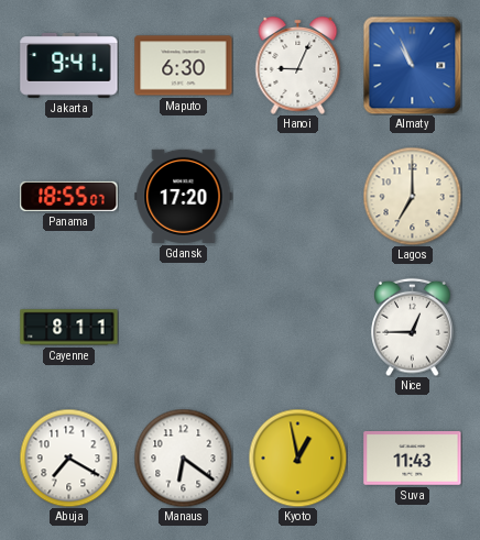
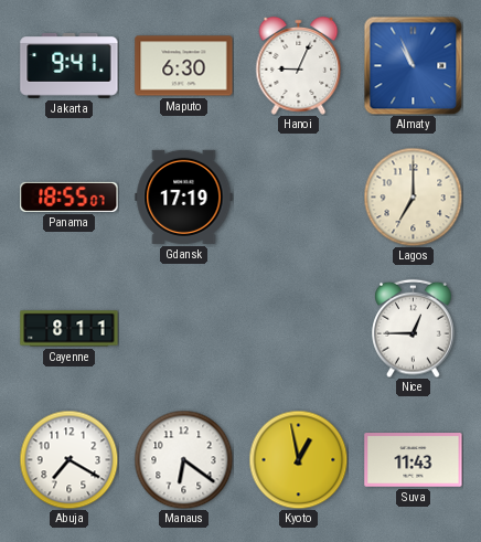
Gdansk: 17:20 -> 17:19 (184, 196)
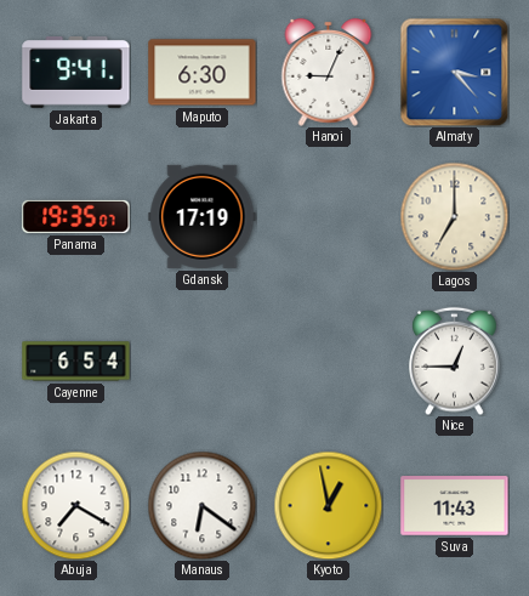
Almaty: 10:56 -> 3:23 (454, 72)
Panama: 18:55 -> 19:35 (76, 216)
Cayenne: 8:11 -> 6:54 (76, 362)
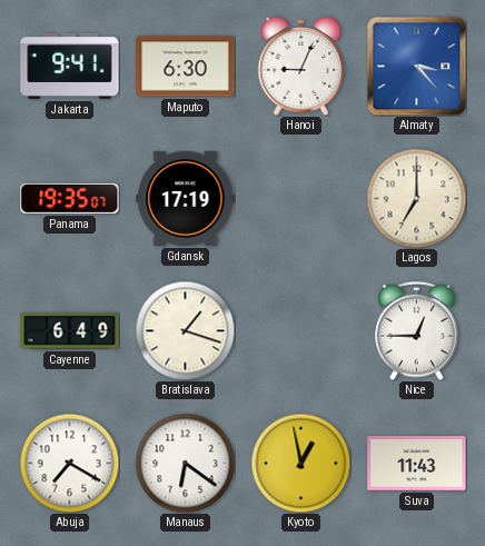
Cayenne: 6:54 -> 6:49 (70, 331)
Bratislava: none -> 1:18 (185, 330)
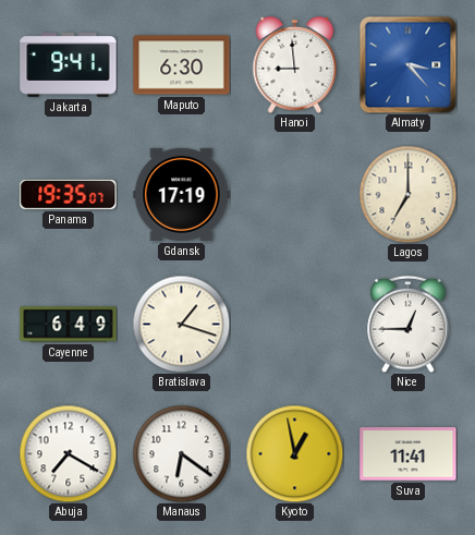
Hanoi: 9:04 -> 8:59 (295, 64)
Suva: 11:43 -> 11:41 (409, 454)
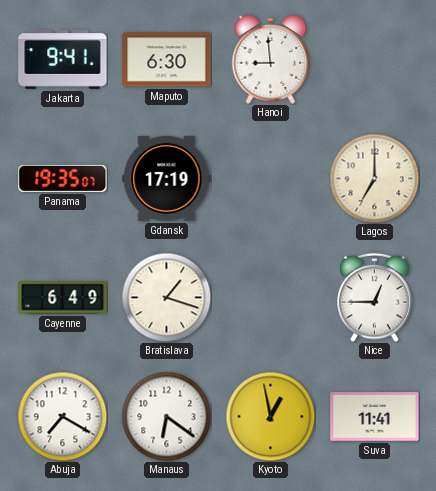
Almaty: 3:23 -> none (407, 64)
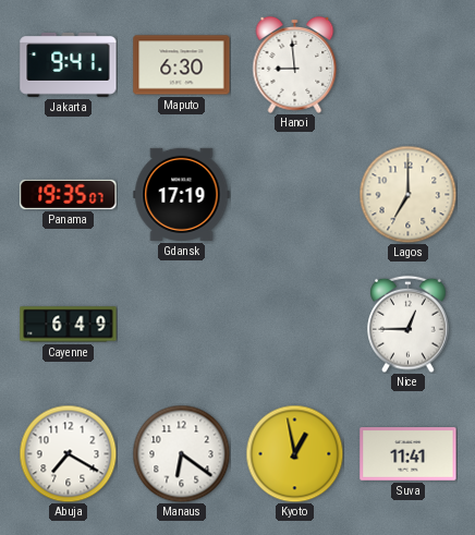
Bratislava: 1:18 -> none (166, 297)
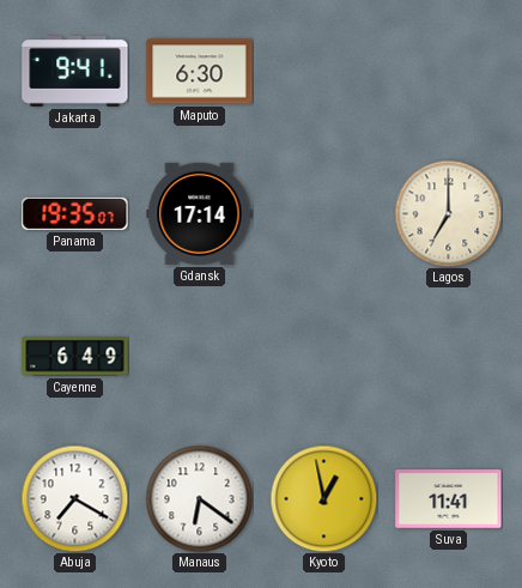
Hanoi: 8:59 -> none (295, 64)
Gdansk: 17:19 -> 17:14 (200, 213)
Nice: 12:45 -> none (409, 324)
